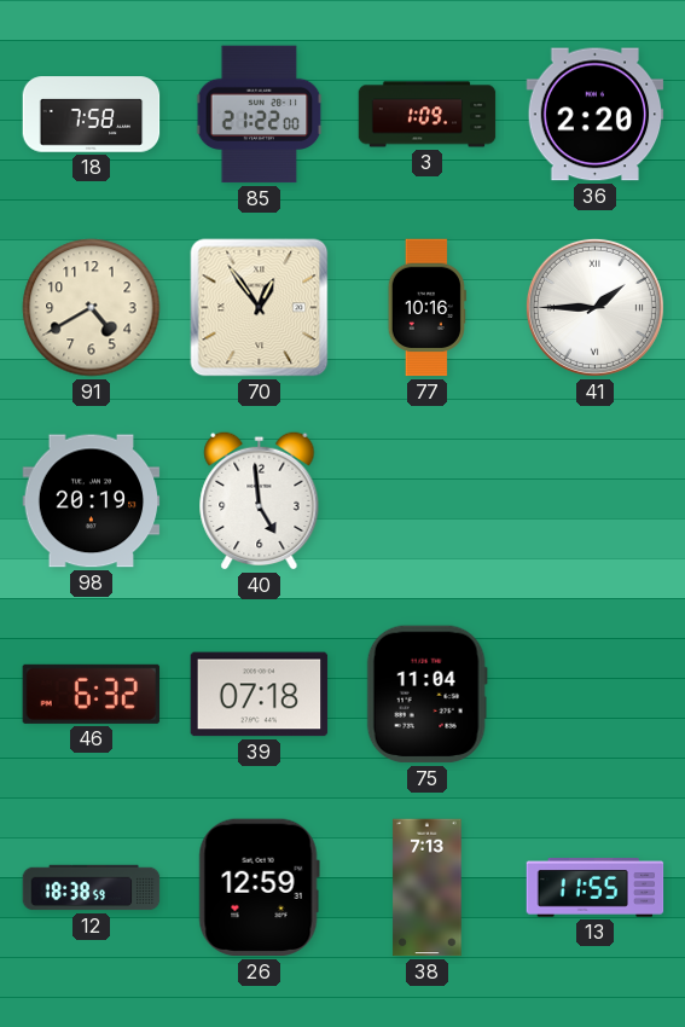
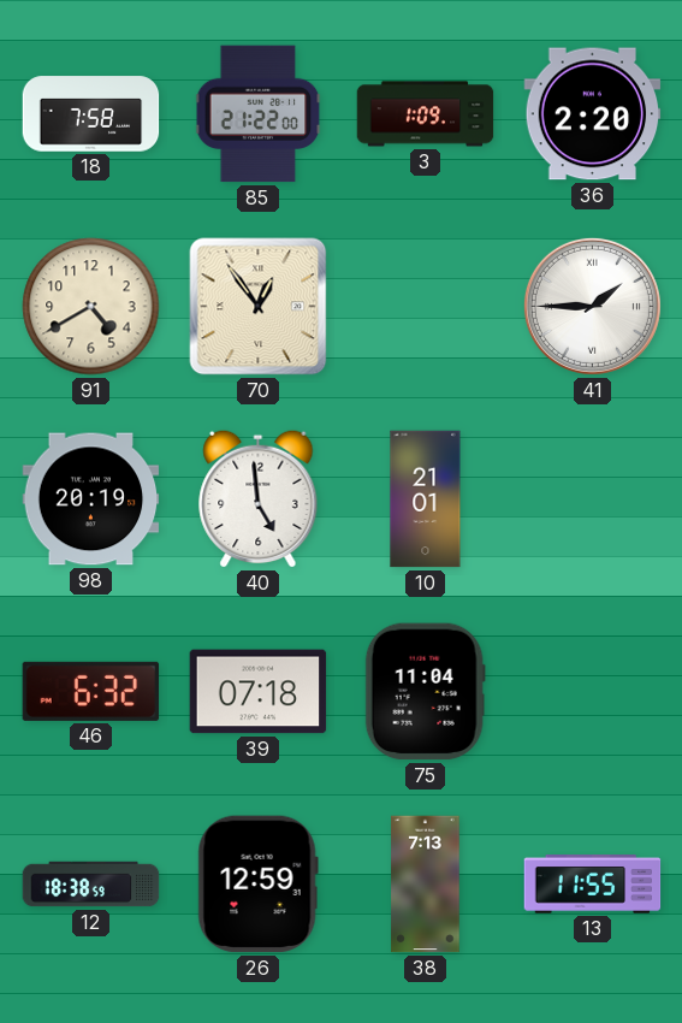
77: 10:16 -> none (426, 308)
10: none -> 21:01 (426, 499)
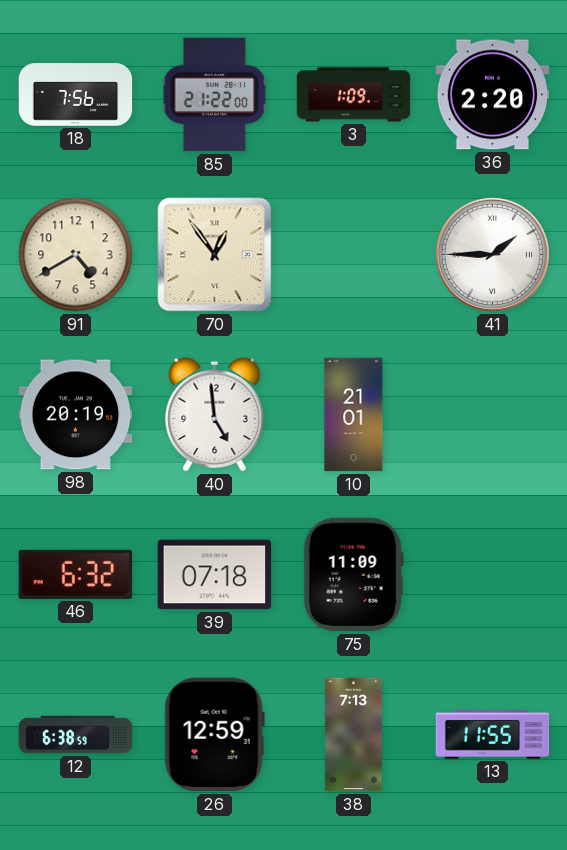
18: 7:58 -> 7:56 (76, 95)
75: 11:04 -> 11:09 (353, 575)
12: 18:38 -> 6:38 (76, 735)
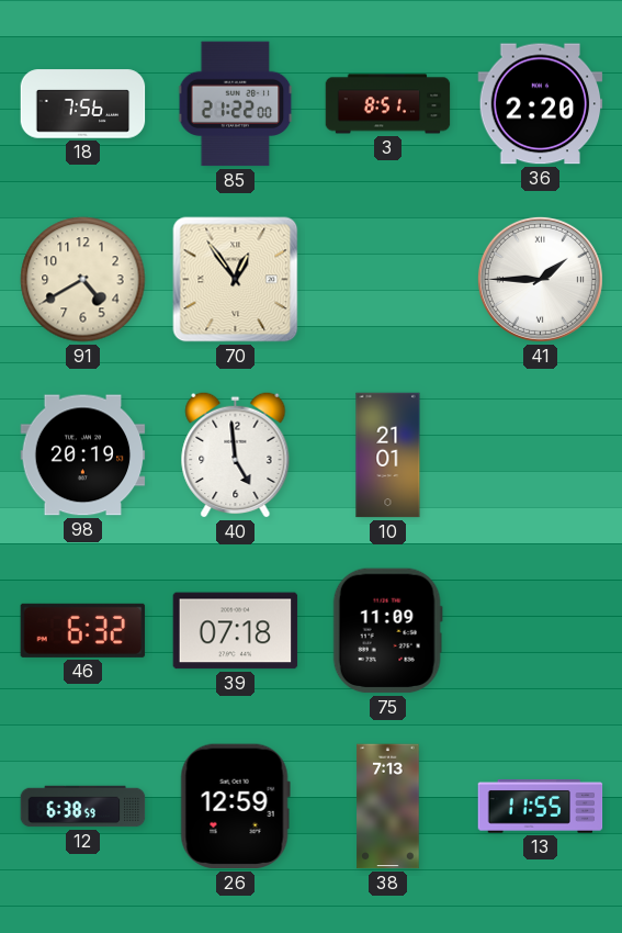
3: 1:09 -> 8:51 (388, 104)
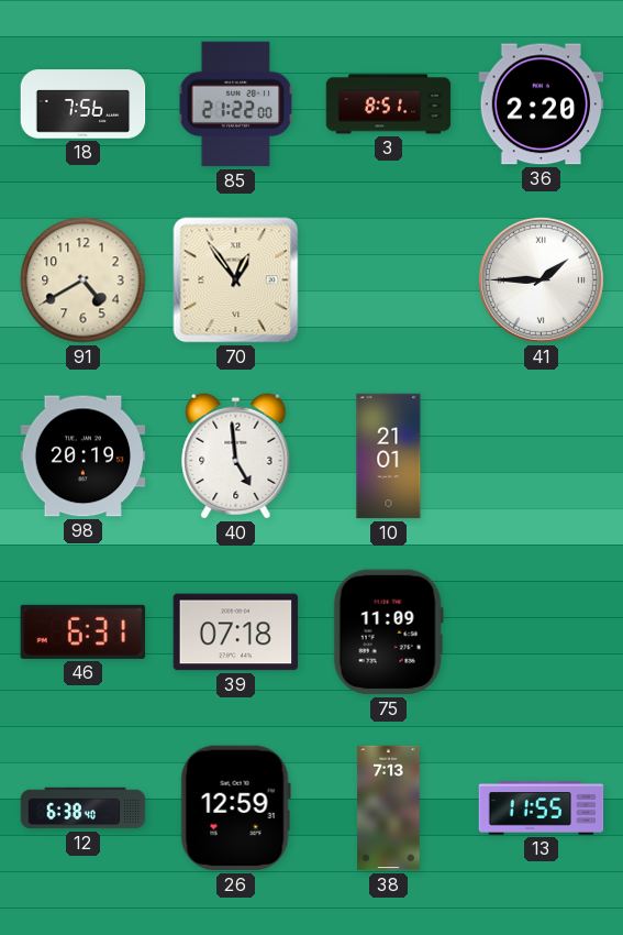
46: 6:32 -> 6:31 (84, 631)
12: 6:38:59 -> 6:38:40 (84, 809)
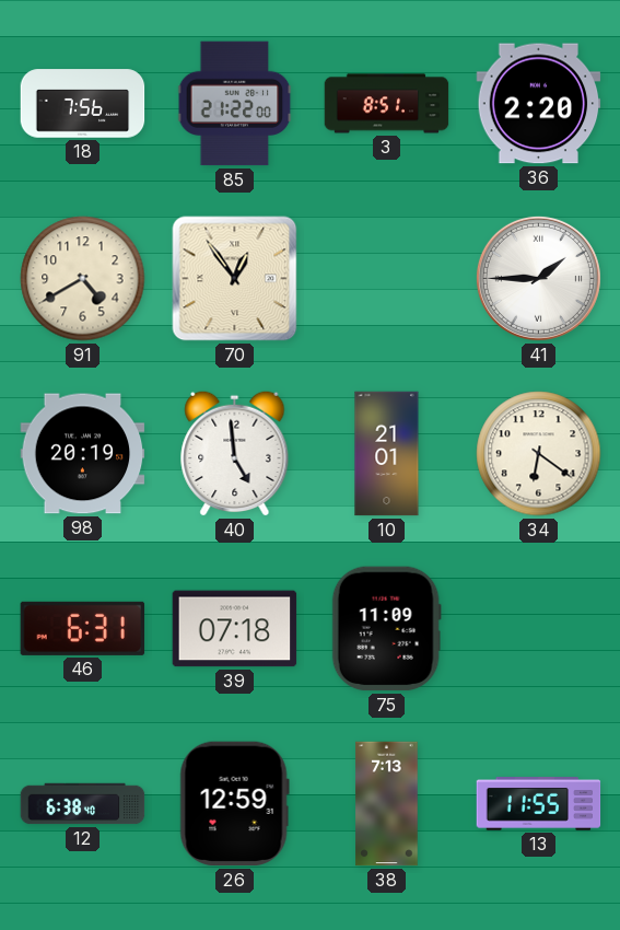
34: none -> 6:21 (539, 454)
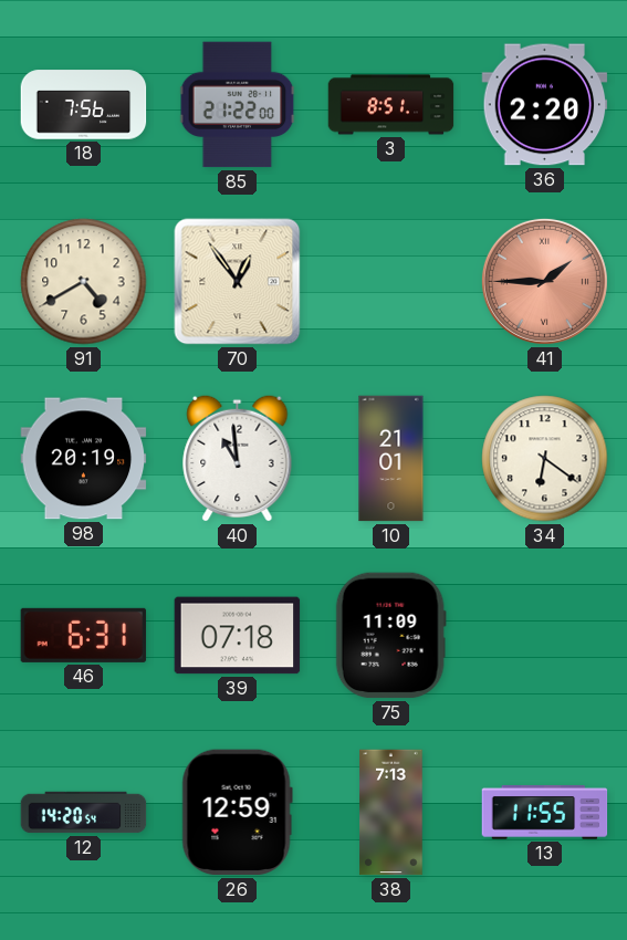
41 dial: white -> salmon (544, 281)
40: 4:59 -> 10:59 (238, 458)
12: 6:38 -> 14:20 (84, 813)
